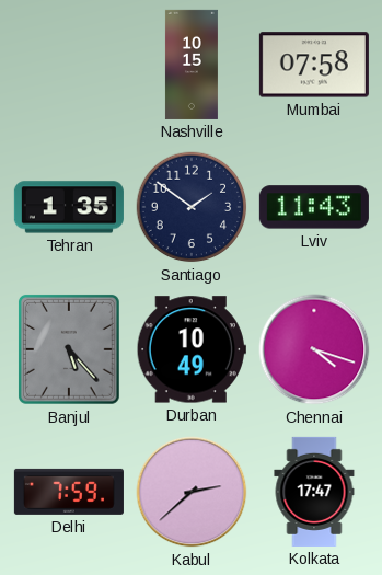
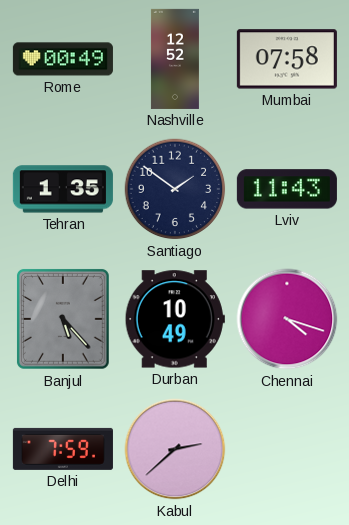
Rome: none -> 00:49 (63, 59)
Nashville: 10:15 -> 12:52 (175, 59)
Kolkata: 17:47 -> none (314, 492)
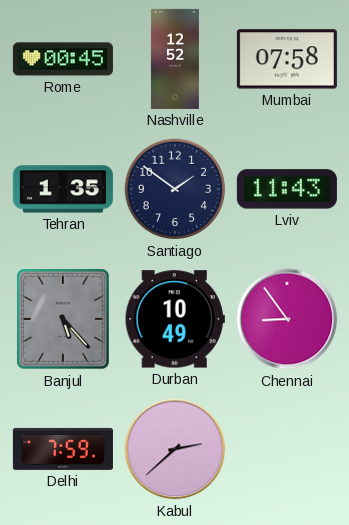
Rome: 00:49 -> 00:45 (63, 59)
Chennai: 4:18 -> 8:54 (287, 319)
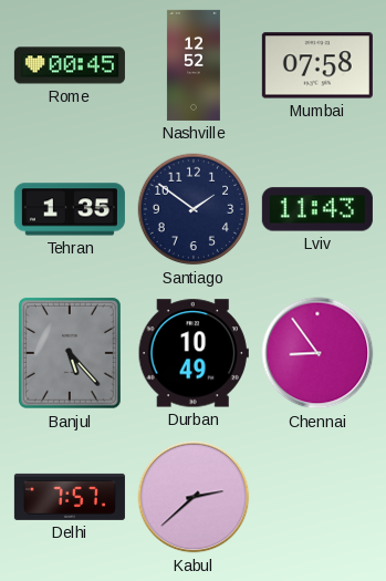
Delhi: 7:59 -> 7:57 (70, 497)
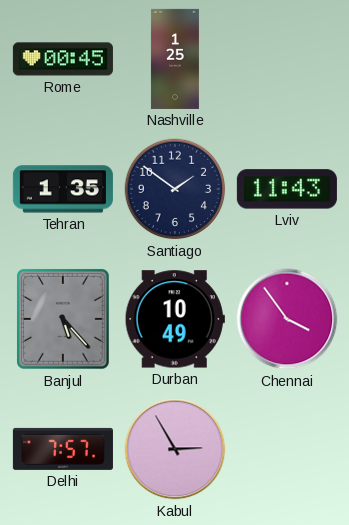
Nashville: 12:52 -> 1:25 (175, 59)
Mumbai: 07:58 -> none (317, 65)
Chennai: 8:54 -> 3:54 (287, 319)
Kabul: 2:38 -> 2:55 (175, 449)
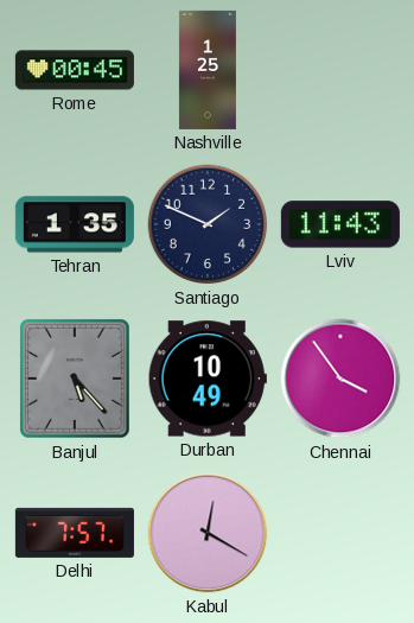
Santiago: 1:51 -> 1:49 (208, 224)
Kabul: 2:55 -> 12:20 (208, 533)
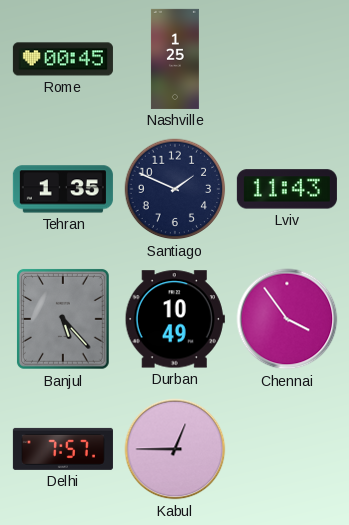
Kabul: 12:20 -> 12:45 (175, 449)
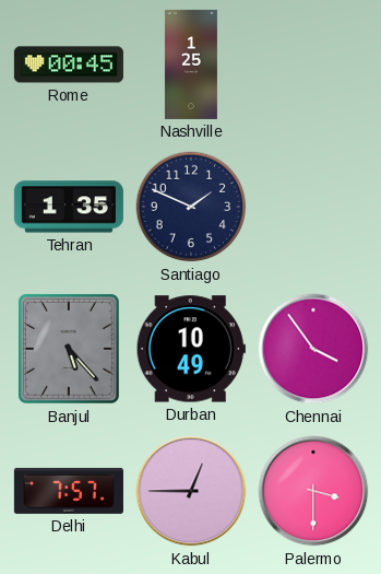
Lviv: 11:43 -> none (287, 189)
Palermo: none -> 3:30 (313, 491)
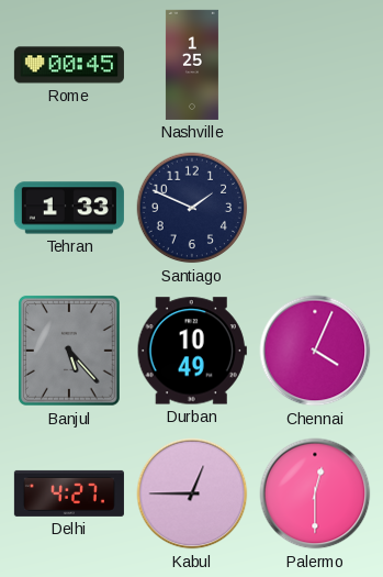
Tehran: 1:35 -> 1:33 (69, 208)
Chennai: 3:54 -> 4:04 (315, 351)
Delhi: 7:57 -> 4:27 (69, 493)
Palermo: 3:30 -> 12:30 (315, 493)
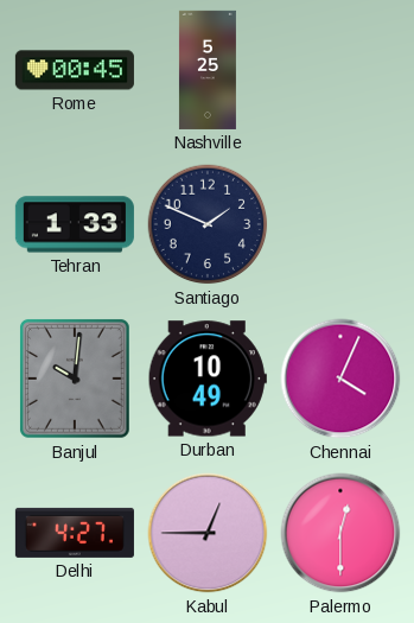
Nashville: 1:25 -> 5:25 (208, 70)
Banjul: 5:23 -> 10:01 (75, 379)
